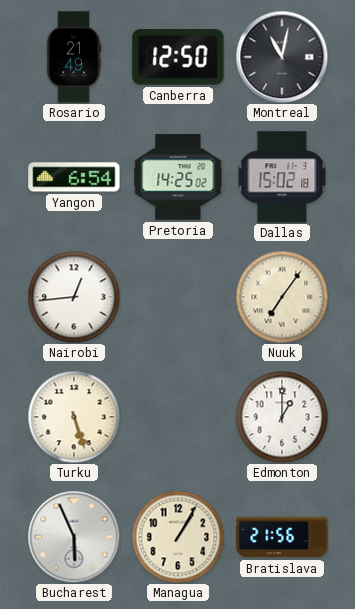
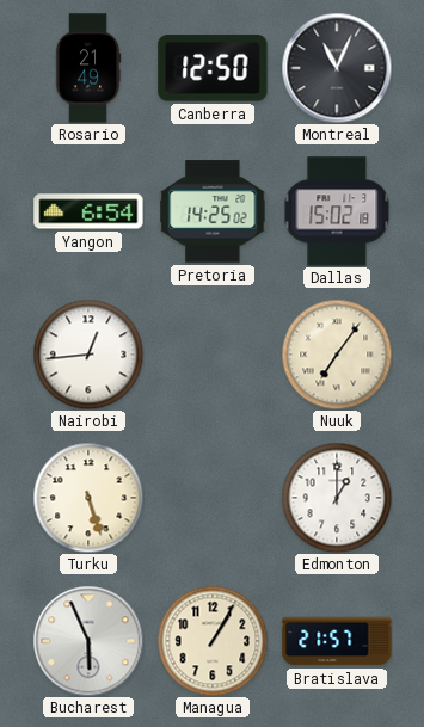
Montreal: 11:02 -> 11:04 (337, 68)
Bratislava: 21:56 -> 21:57 (337, 641)
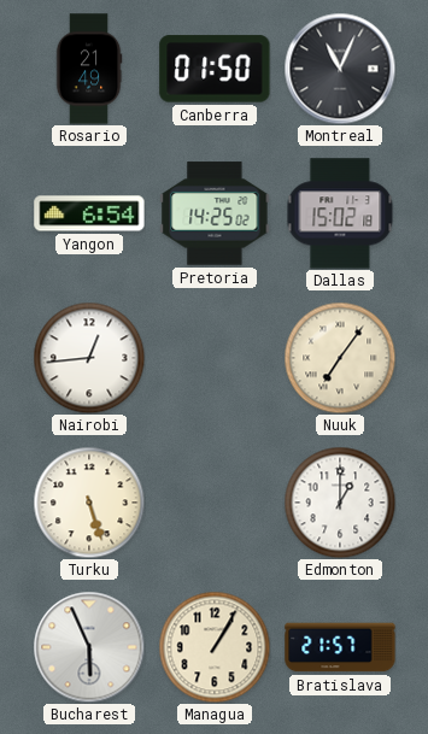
Canberra: 12:50 -> 01:50 (215, 69)
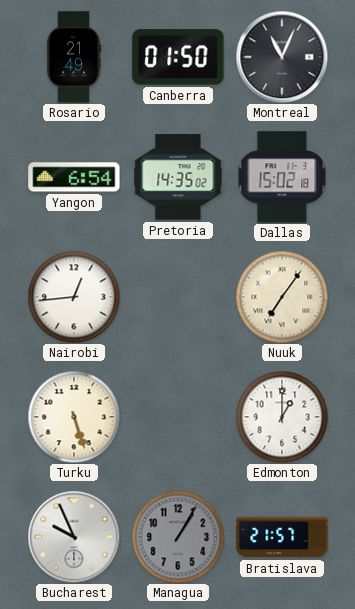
Pretoria: 14:25 -> 14:35 (178, 177)
Bucharest: 5:56 -> 9:56 (74, 537)
Managua dial: cream -> grey (178, 537)
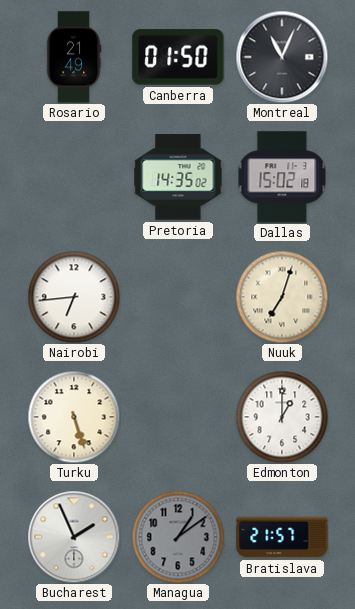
Yangon: 6:54 -> none (74, 177)
Nairobi: 12:44 -> 6:44 (74, 297)
Nuuk: 7:06 -> 7:03 (282, 297)
Bucharest: 9:56 -> 1:56 (74, 537)
Managua: 1:05 -> 1:09 (178, 537)
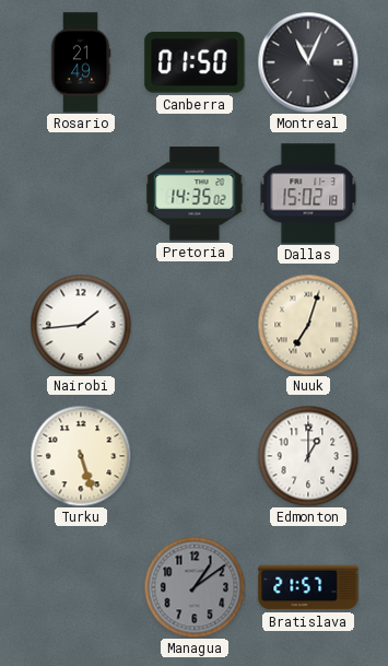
Nairobi: 6:44 -> 1:44 (81, 325)
Bucharest: 1:56 -> none (74, 537)
